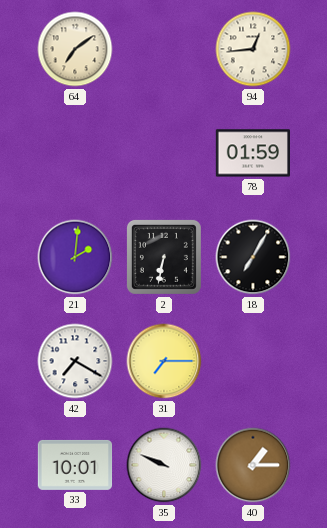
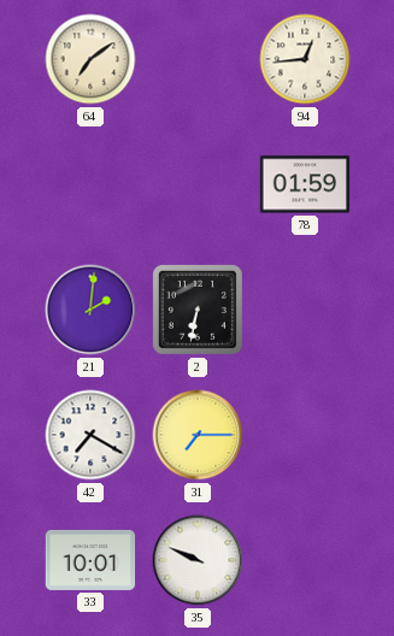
18: 7:05 -> none (253, 257)
40: 1:15 -> none (253, 465)
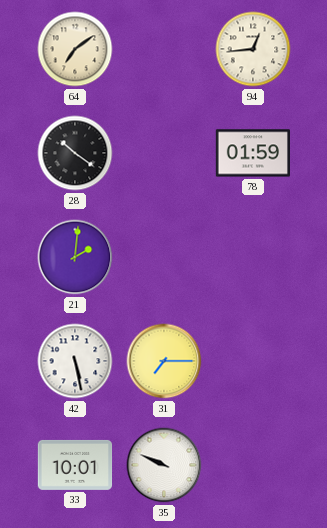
28: none -> 10:21 (75, 153)
2: 6:32 -> none (198, 310)
42: 7:20 -> 5:28 (75, 361)
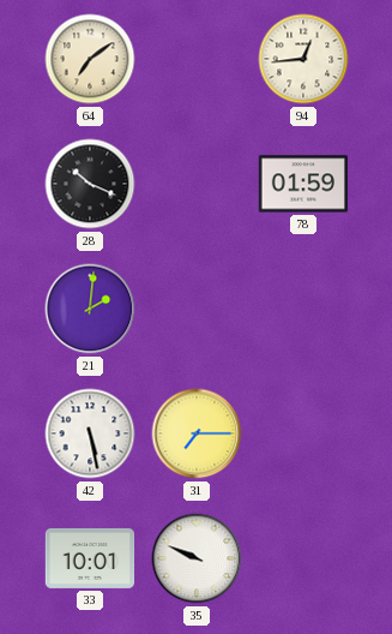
28: 10:21 -> 10:19 (90, 184)
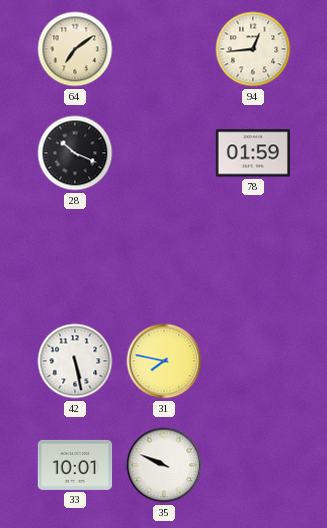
21: 2:01 -> none (90, 309)
31: 7:15 -> 7:47 (164, 361)
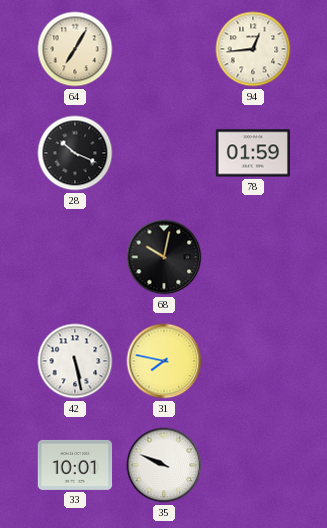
64: 7:09 -> 7:05 (75, 49)
68: none -> 10:02 (164, 257)
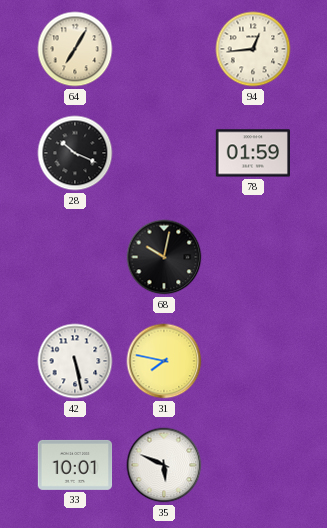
35: 9:49 -> 5:49 (164, 465)
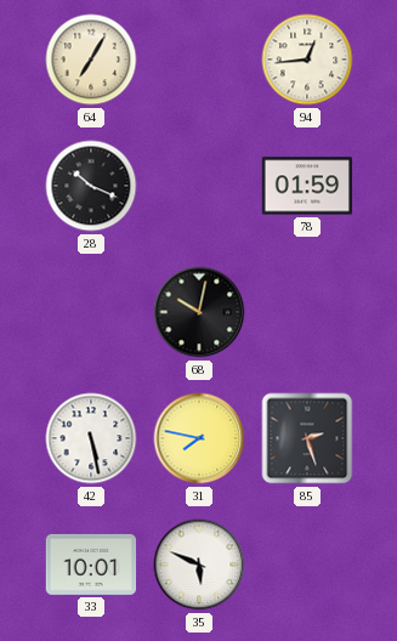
85: none -> 2:27 (307, 438)
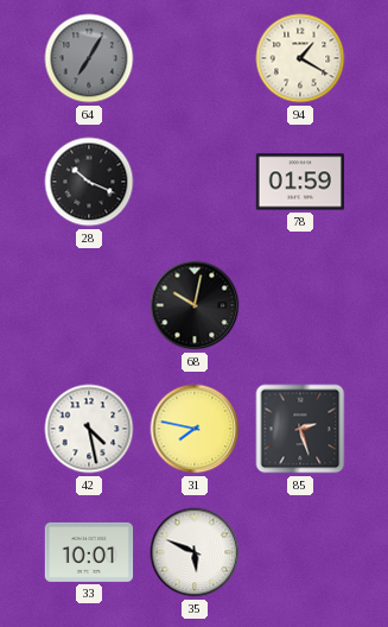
64 dial: cream -> grey (89, 58)
94: 12:44 -> 1:20 (300, 58)
42: 5:28 -> 4:28 (89, 429)
